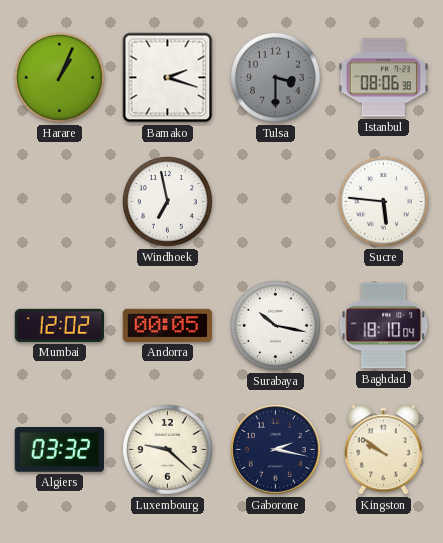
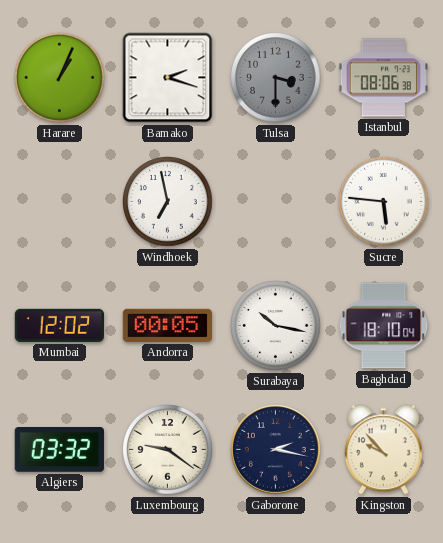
Luxembourg: 9:22 -> 9:21 (168, 450)
Kingston: 9:51 -> 9:53 (383, 450)
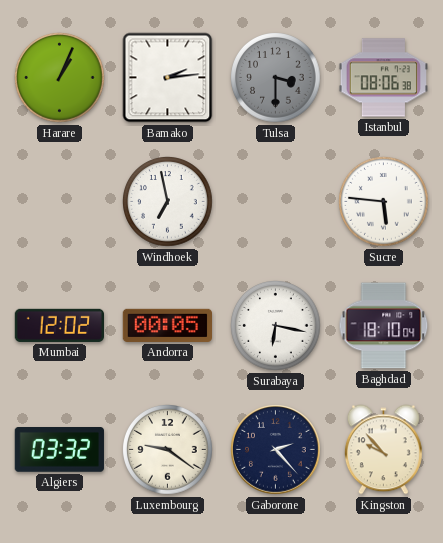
Bamako: 2:18 -> 2:14 (168, 78)
Surabaya: 10:17 -> 6:17 (276, 326)
Gaborone: 2:17 -> 2:23 (276, 450)
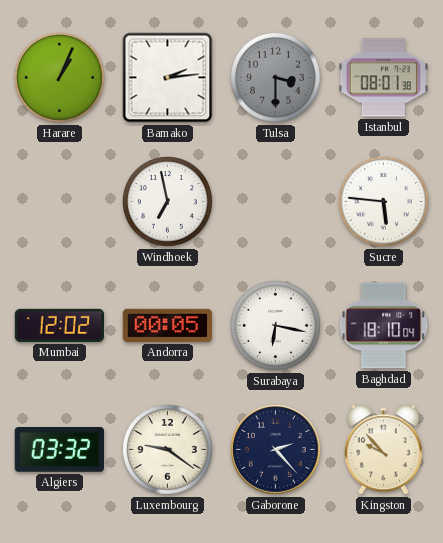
Istanbul: 08:06 -> 08:01 (383, 78)
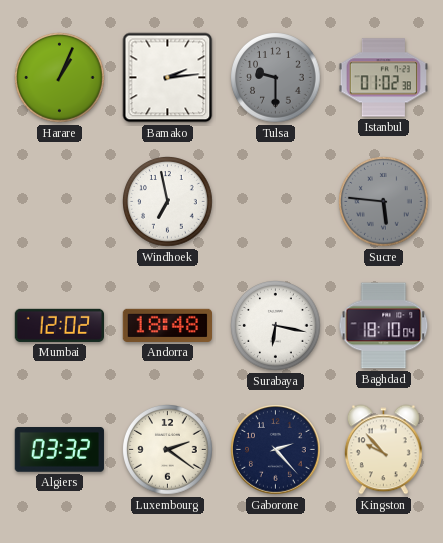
Tulsa: 3:30 -> 9:30 (276, 78)
Istanbul: 08:01 -> 01:02 (383, 78)
Sucre dial: white -> grey (384, 202)
Andorra: 00:05 -> 18:48 (167, 325)
Luxembourg: 9:21 -> 2:21 (168, 450)
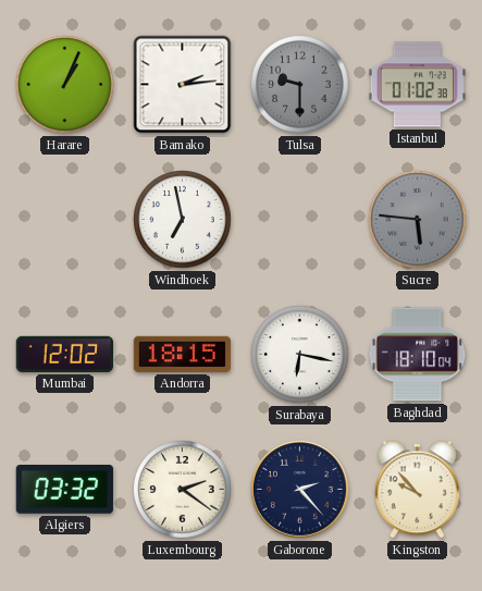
Andorra: 18:48 -> 18:15 (182, 354)
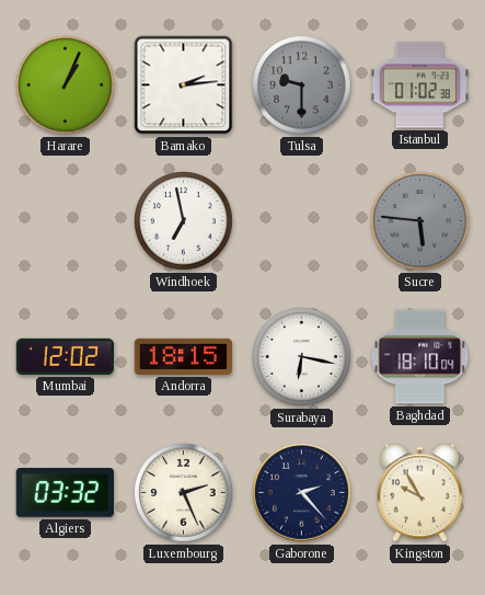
Luxembourg: 2:21 -> 2:26 (184, 493)
Kingston: 9:53 -> 9:55 (419, 493)
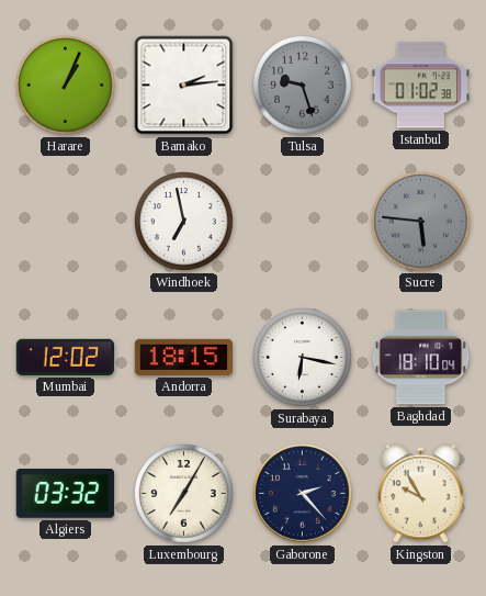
Tulsa: 9:30 -> 9:27 (303, 86)
Luxembourg: 2:26 -> 7:05 (184, 494)
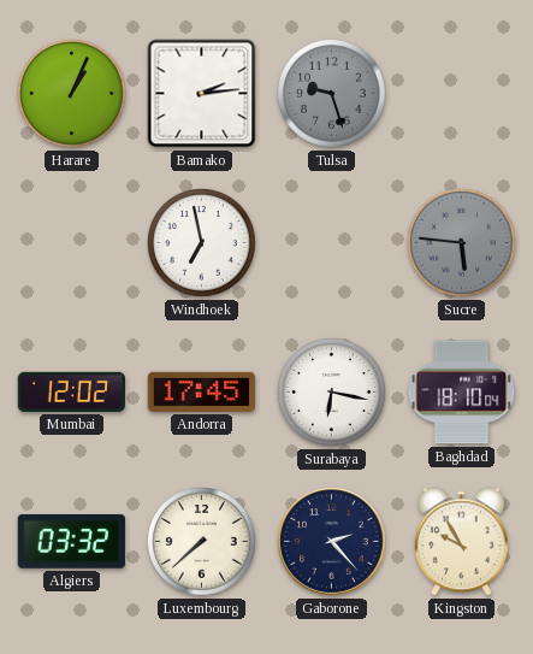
Istanbul: 01:02 -> none (420, 86)
Andorra: 18:15 -> 17:45 (201, 391)
Luxembourg: 7:05 -> 7:38 (202, 542)
